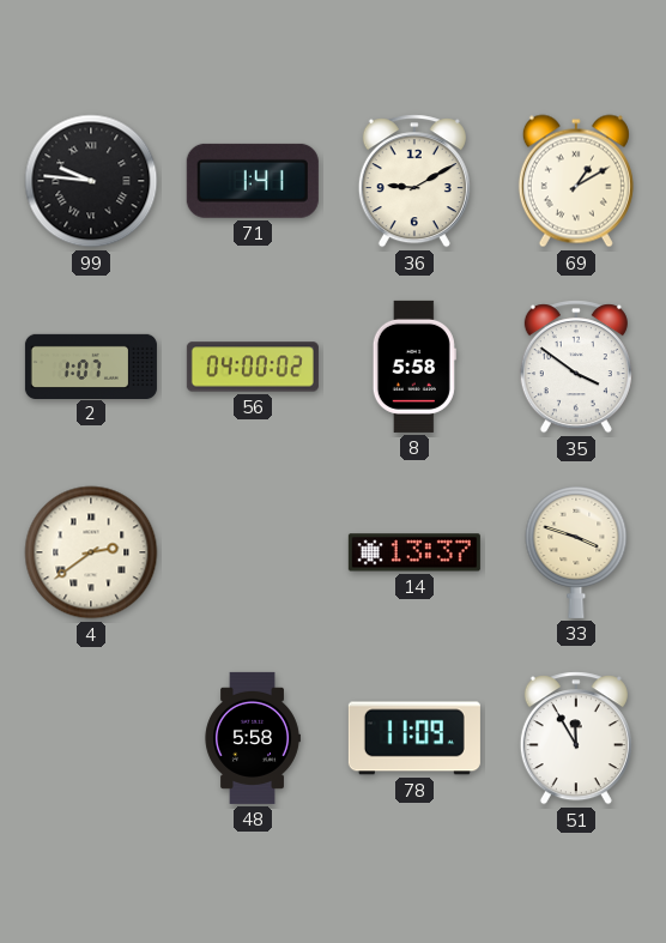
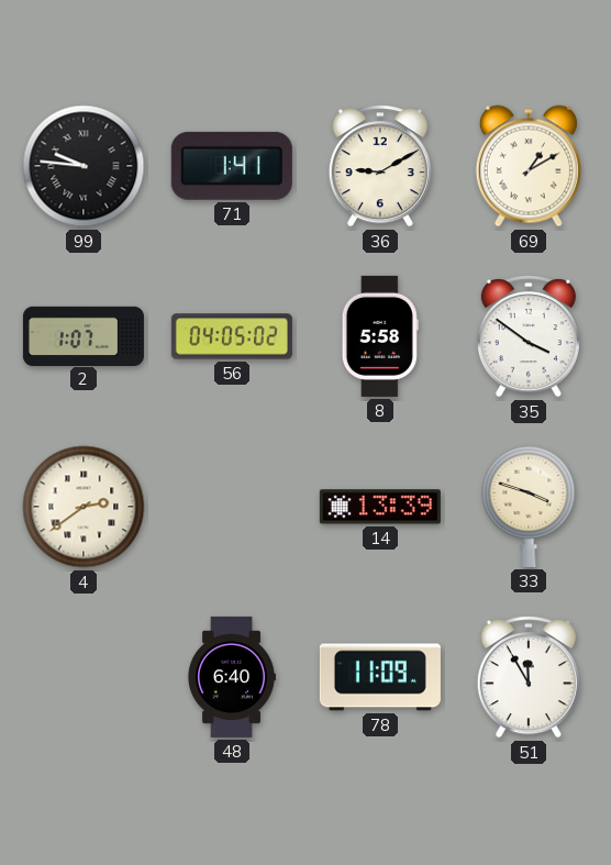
56: 04:00 -> 04:05 (232, 336)
14: 13:37 -> 13:39 (380, 507)
48: 5:58 -> 6:40 (232, 677)
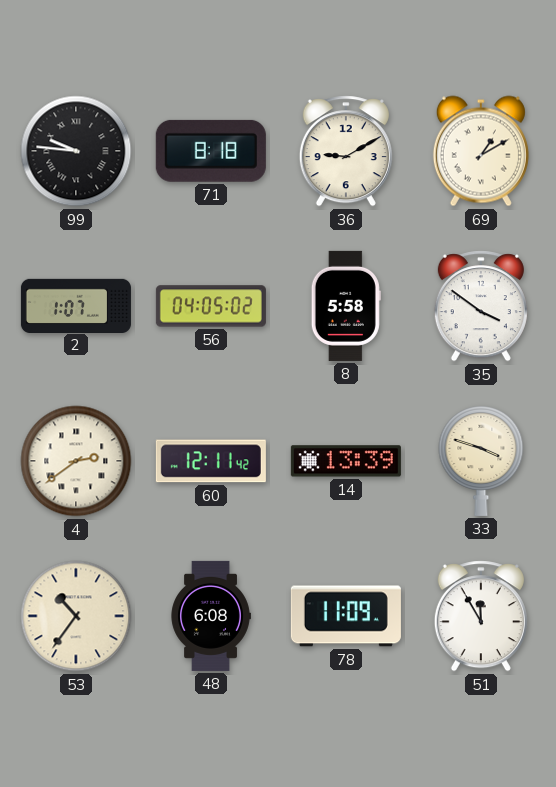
71: 1:41 -> 8:18 (211, 151)
60: none -> 12:11 (211, 461)
53: none -> 10:36 (76, 616)
48: 6:40 -> 6:08 (211, 616)
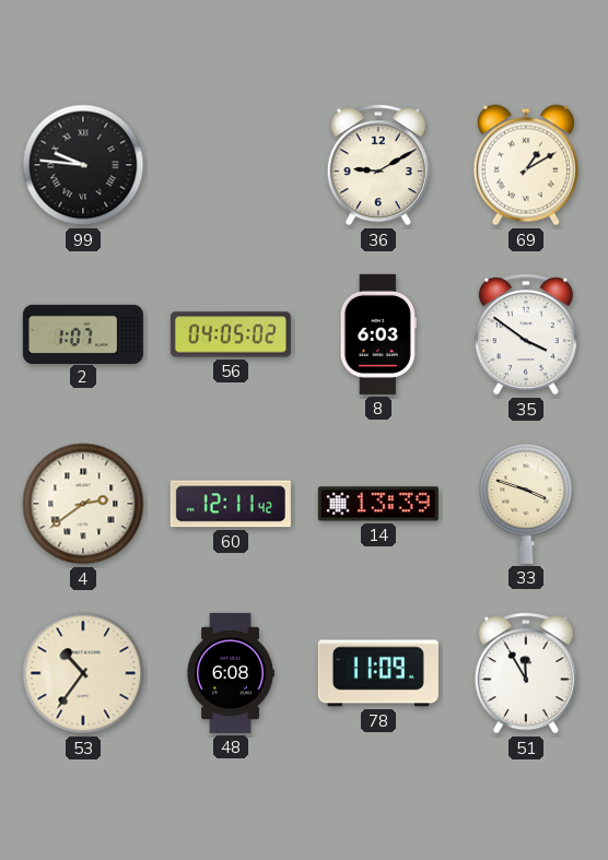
71: 8:18 -> none (211, 151)
8: 5:58 -> 6:03 (378, 334)
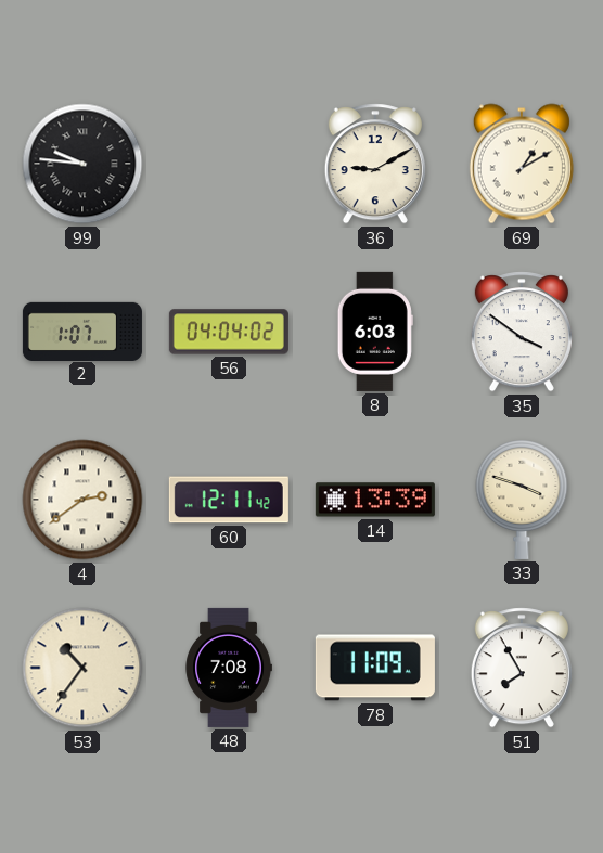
56: 04:05 -> 04:04 (229, 332)
48: 6:08 -> 7:08 (229, 668)
51: 11:55 -> 7:55 (522, 668)
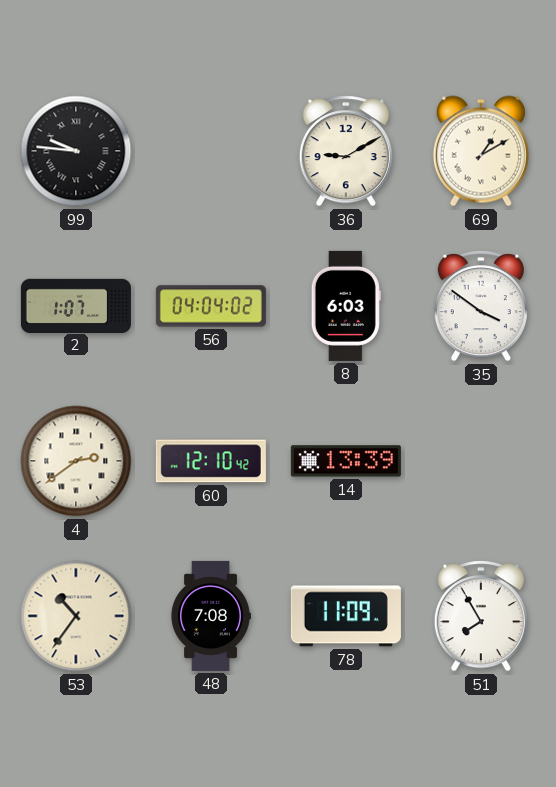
60: 12:11 -> 12:10 (211, 461)
33: 3:48 -> none (522, 500)
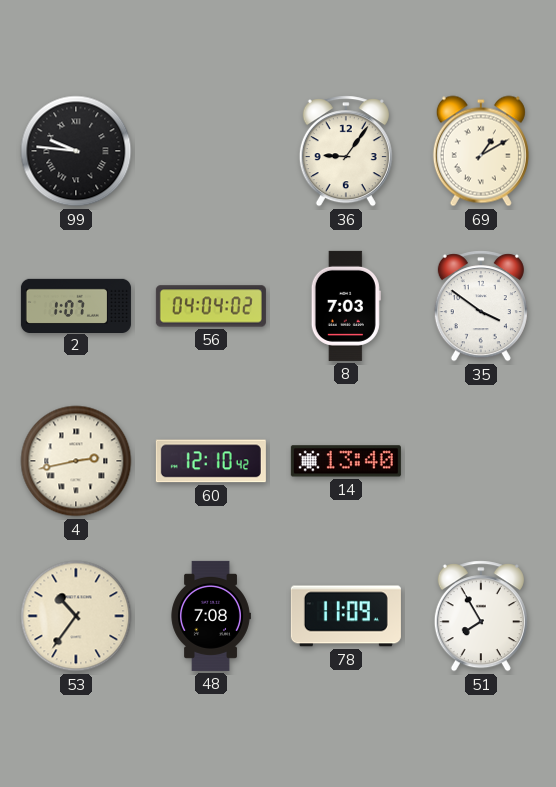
36: 9:10 -> 9:06 (346, 151)
8: 6:03 -> 7:03 (346, 306)
4: 2:39 -> 2:43 (76, 461)
14: 13:39 -> 13:40 (346, 461)
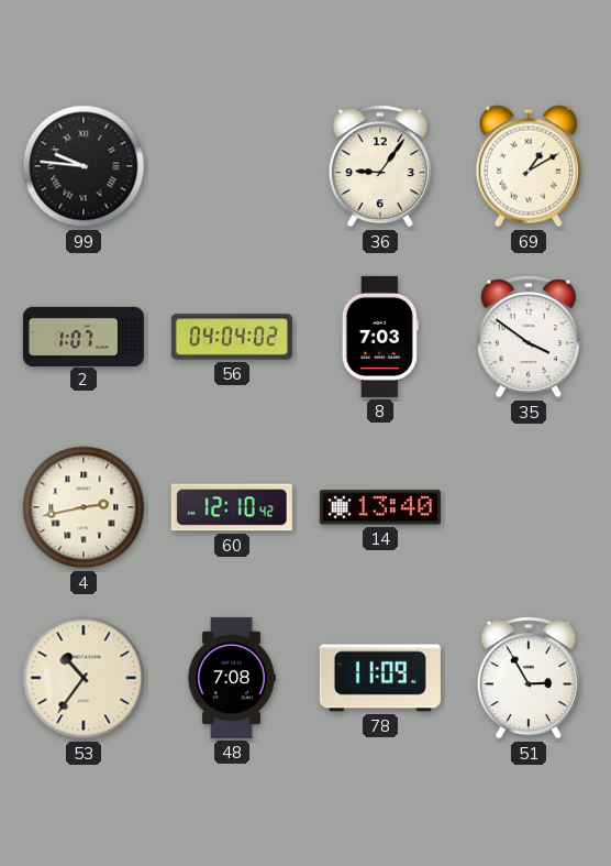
51: 7:55 -> 2:55 (529, 678)
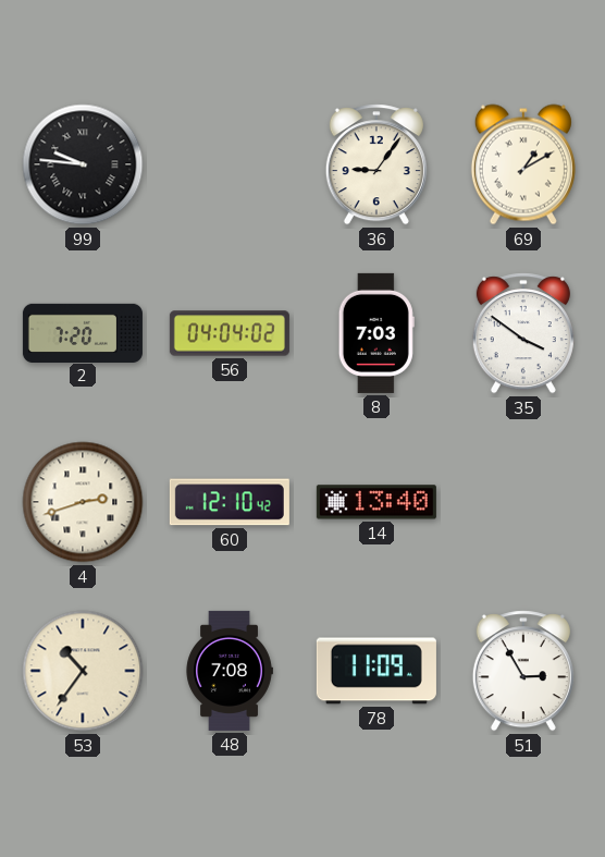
2: 1:07 -> 7:20 (83, 332)
4: 2:43 -> 2:42 (83, 502)
